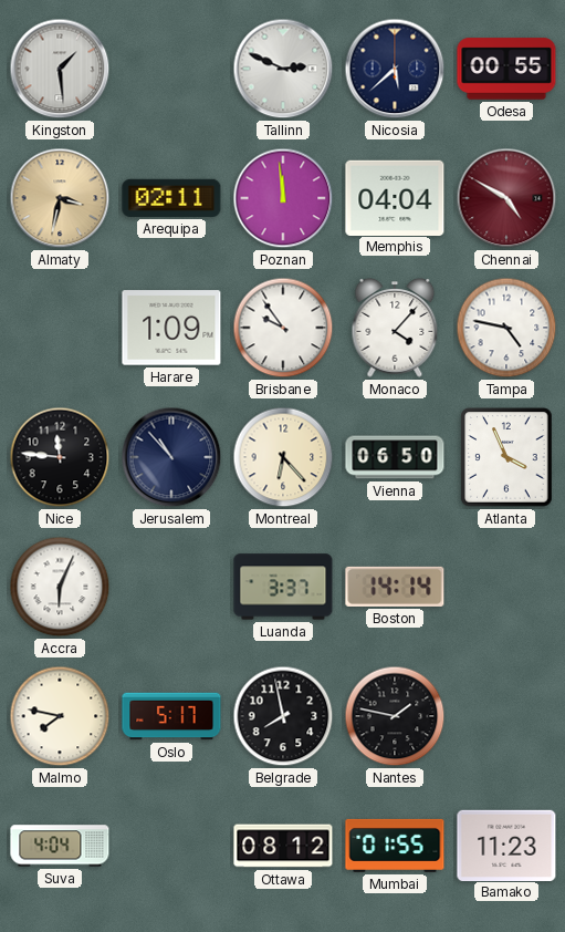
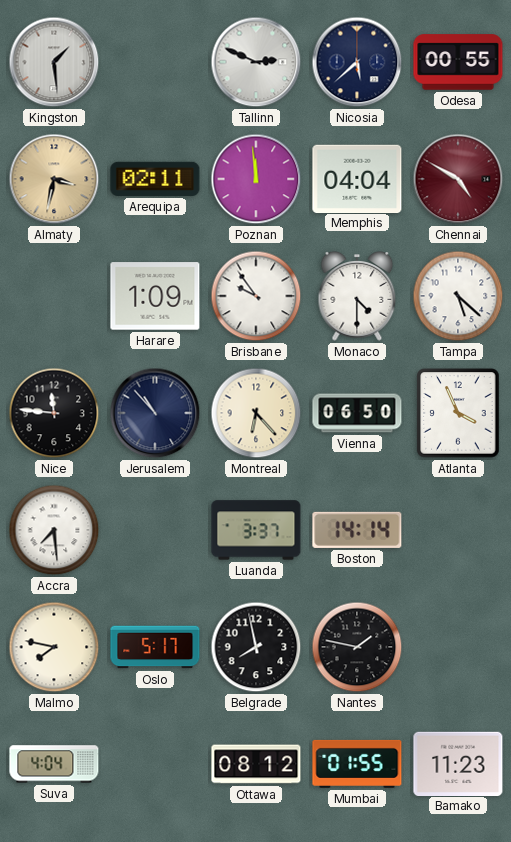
Monaco: 4:07 -> 4:30 (357, 297)
Tampa: 4:47 -> 5:22 (458, 296)
Accra: 6:04 -> 7:29 (54, 530)
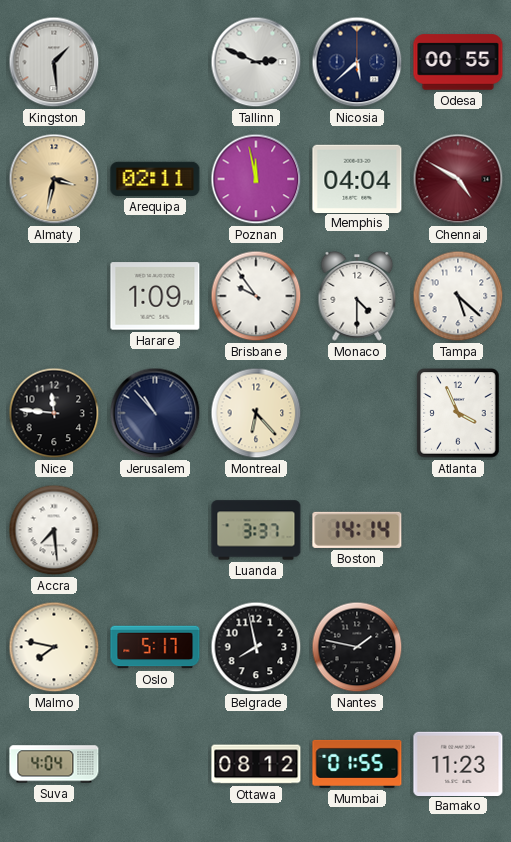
Poznan: 11:59 -> 11:58 (256, 179)
Vienna: 06:50 -> none (357, 413)
